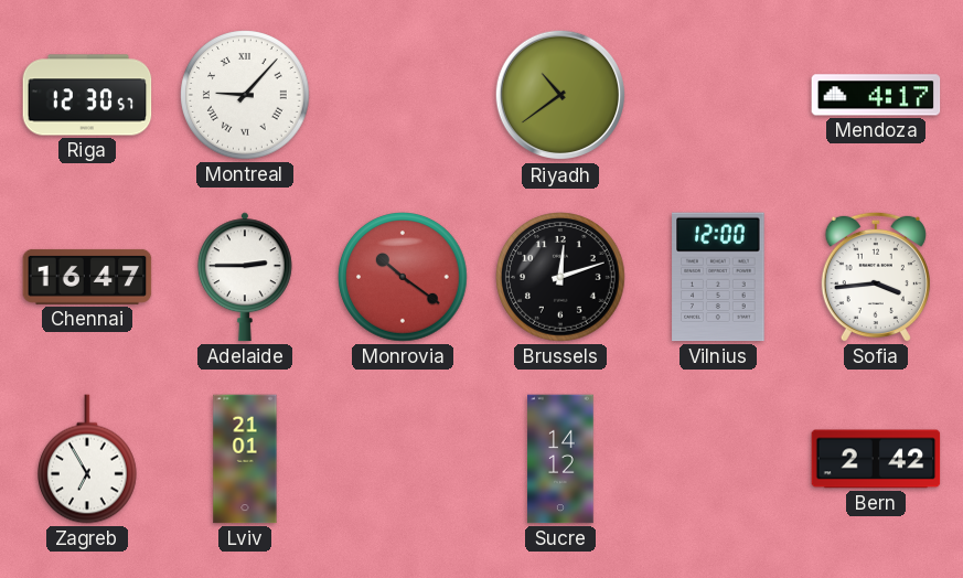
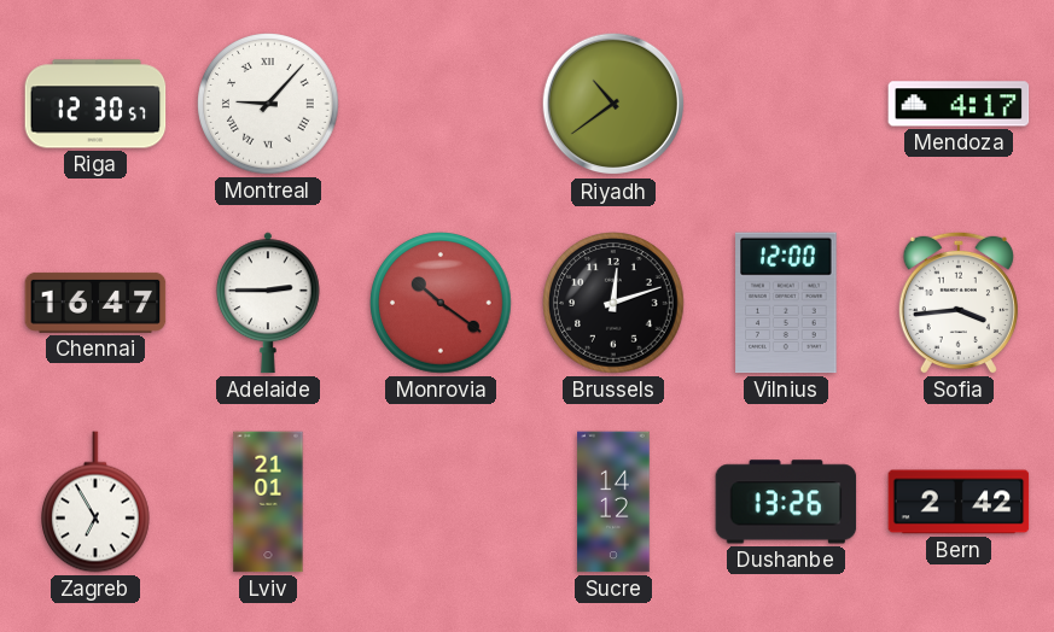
Dushanbe: none -> 13:26 (786, 502)
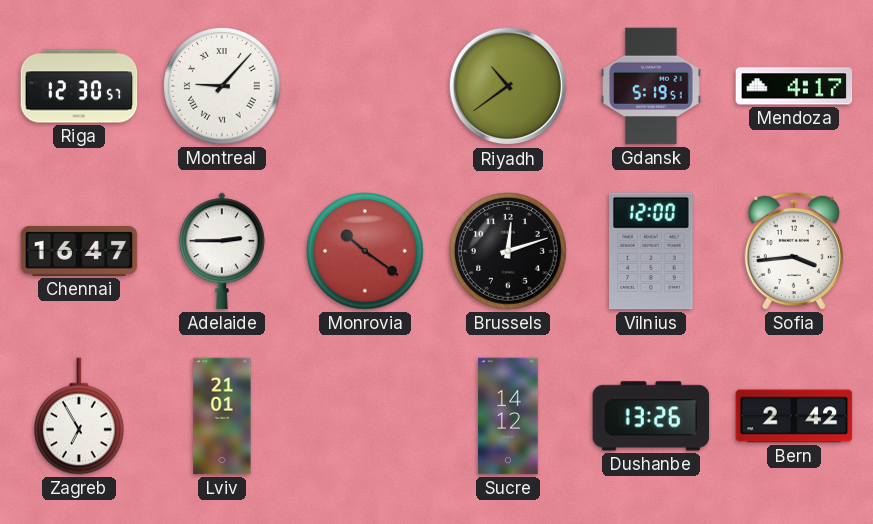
Gdansk: none -> 5:19 (652, 86)
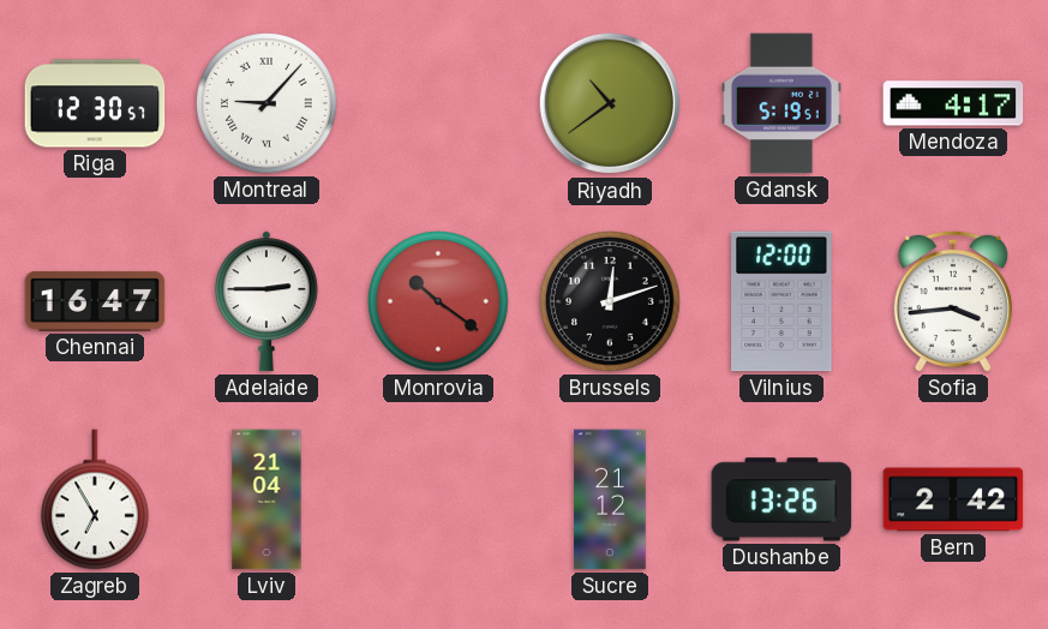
Lviv: 21:01 -> 21:04 (267, 499)
Sucre: 14:12 -> 21:12 (610, 499)
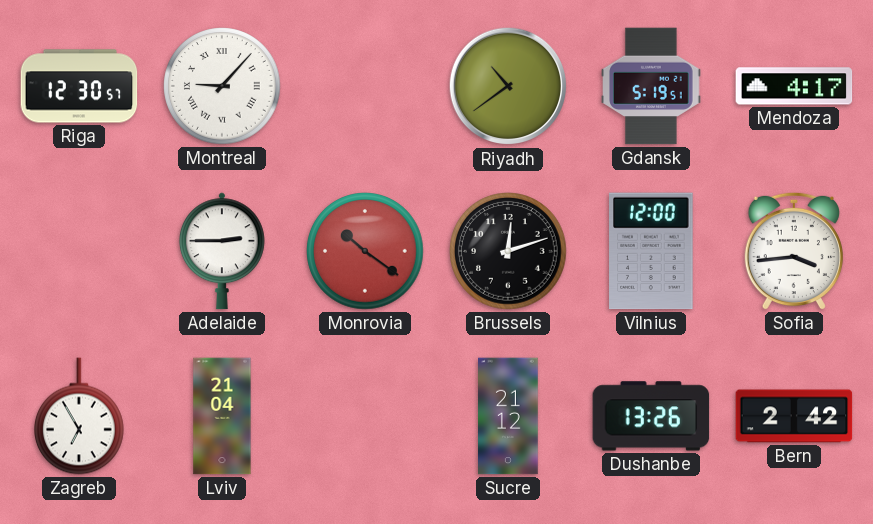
Chennai: 16:47 -> none (95, 301)
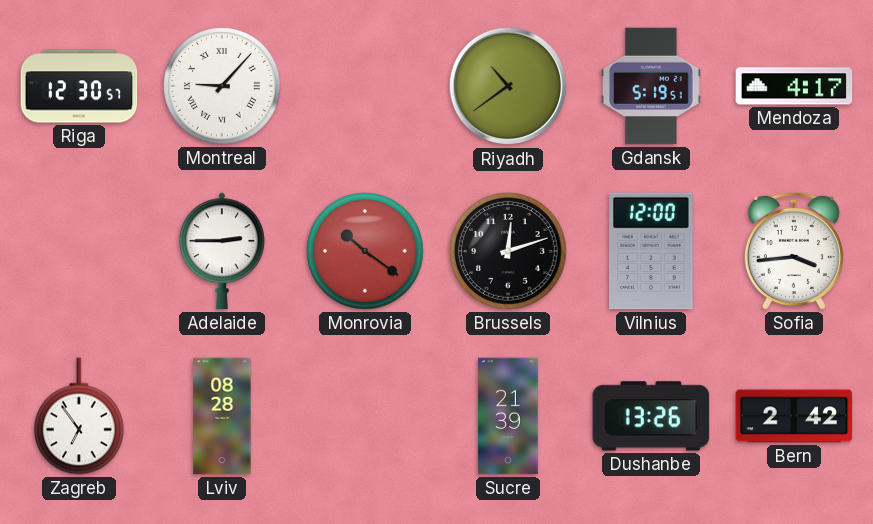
Zagreb: 6:55 -> 6:54 (80, 416)
Lviv: 21:04 -> 08:28 (222, 416)
Sucre: 21:12 -> 21:39 (508, 416)
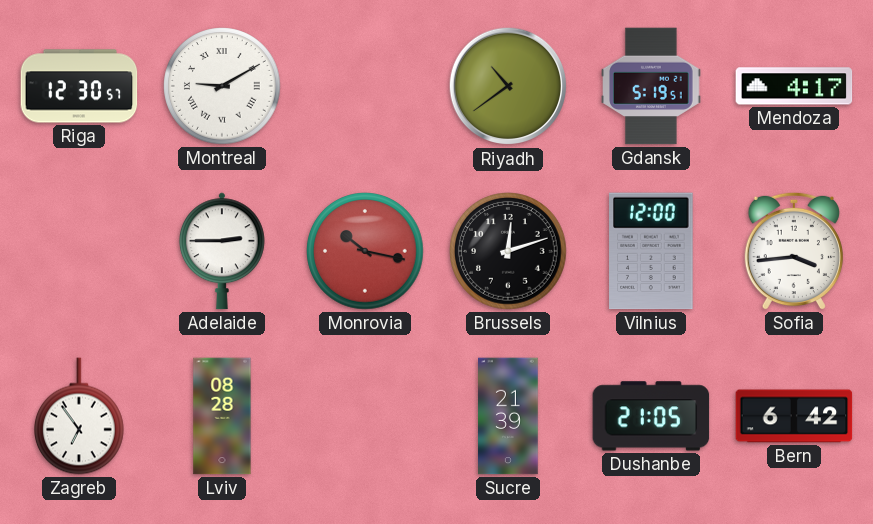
Montreal: 9:07 -> 9:10 (222, 86)
Monrovia: 10:21 -> 10:17 (365, 251)
Dushanbe: 13:26 -> 21:05 (651, 416)
Bern: 2:42 -> 6:42 (794, 416)
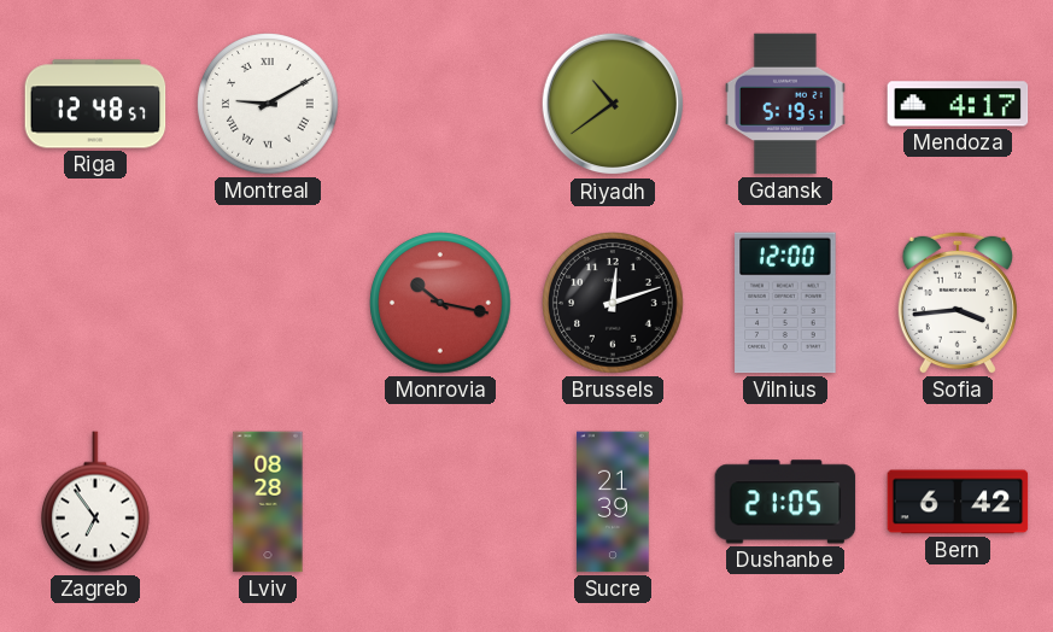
Riga: 12:30 -> 12:48 (95, 104)
Adelaide: 2:45 -> none (222, 251)
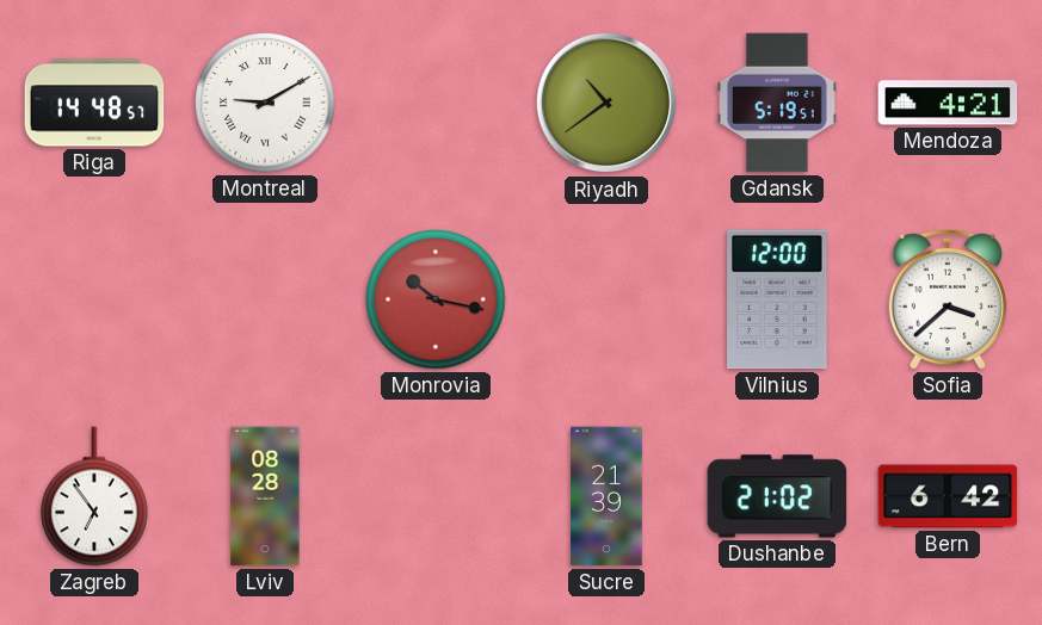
Riga: 12:48 -> 14:48 (94, 103)
Mendoza: 4:17 -> 4:21 (948, 103)
Brussels: 12:12 -> none (613, 303)
Sofia: 3:44 -> 3:38 (948, 299)
Dushanbe: 21:05 -> 21:02 (777, 496)
